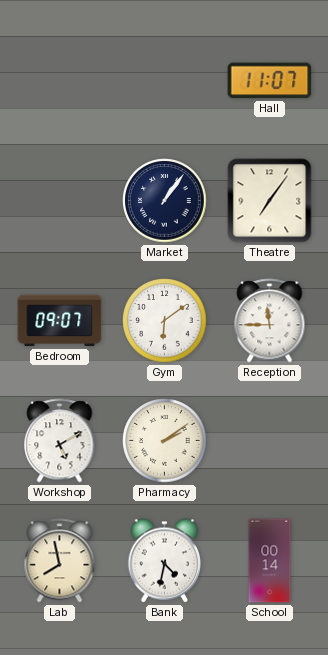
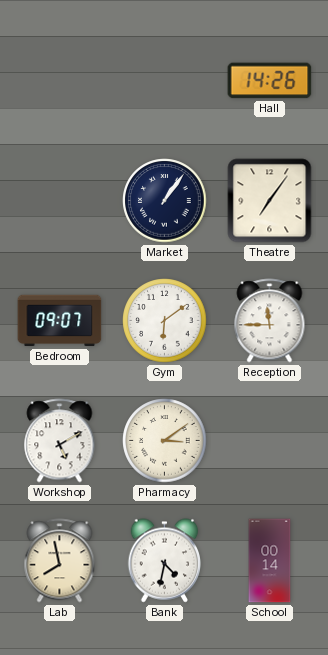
Hall: 11:07 -> 14:26 (270, 81)
Pharmacy: 2:09 -> 3:09 (165, 441)
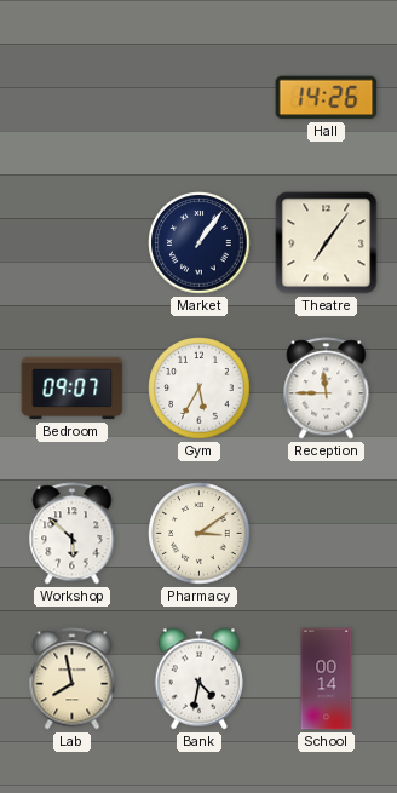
Gym: 6:09 -> 5:35 (200, 389)
Workshop: 5:10 -> 5:52 (73, 534)
